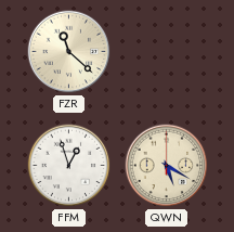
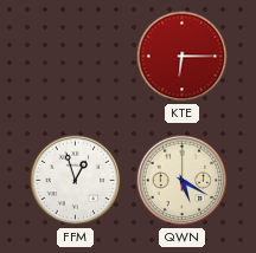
FZR: 11:22 -> none (69, 52)
KTE: none -> 6:15 (183, 57)
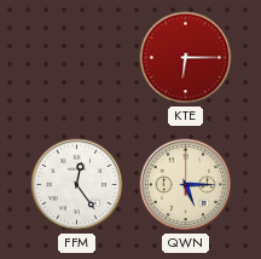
FFM: 12:57 -> 12:24 (77, 185)
QWN: 5:20 -> 5:15 (186, 185)
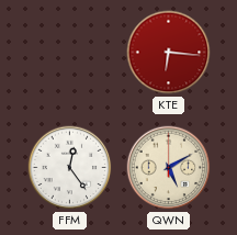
KTE: 6:15 -> 6:16 (169, 53)
QWN: 5:15 -> 5:10 (169, 168)
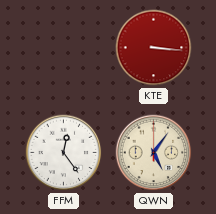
KTE: 6:16 -> 3:16 (154, 48)
QWN: 5:10 -> 5:06 (154, 153)
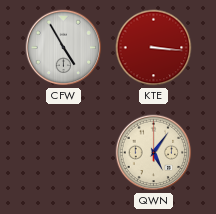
CFW: none -> 4:55 (64, 48)
FFM: 12:24 -> none (64, 153)
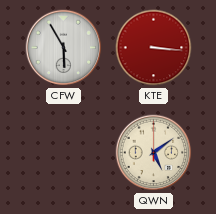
CFW: 4:55 -> 5:55 (64, 48)
QWN: 5:06 -> 5:09 (154, 153)
